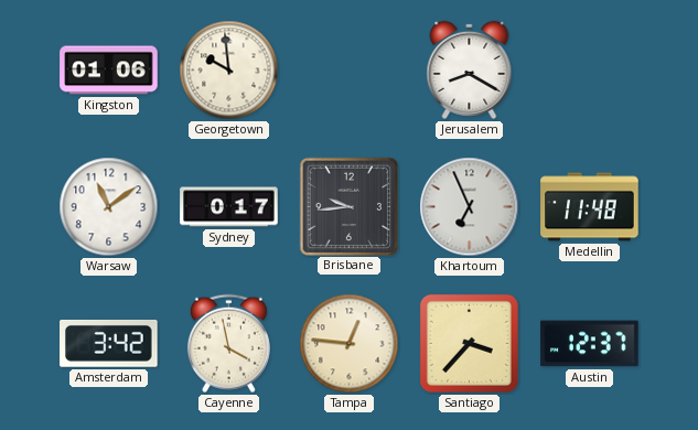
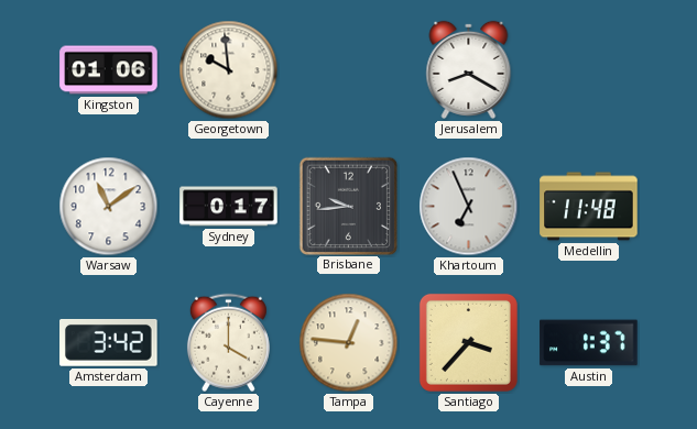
Cayenne: 3:58 -> 4:00 (228, 343)
Austin: 12:37 -> 1:37 (589, 343)
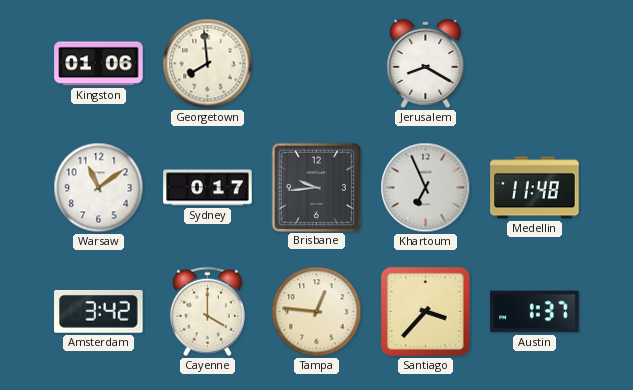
Georgetown: 9:59 -> 7:59 (208, 64)
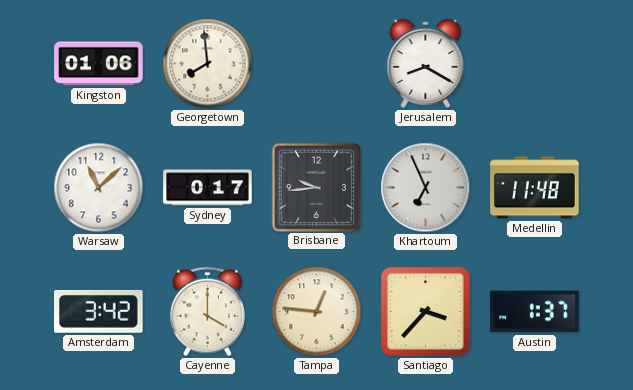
Warsaw: 11:09 -> 11:08 (99, 188)
